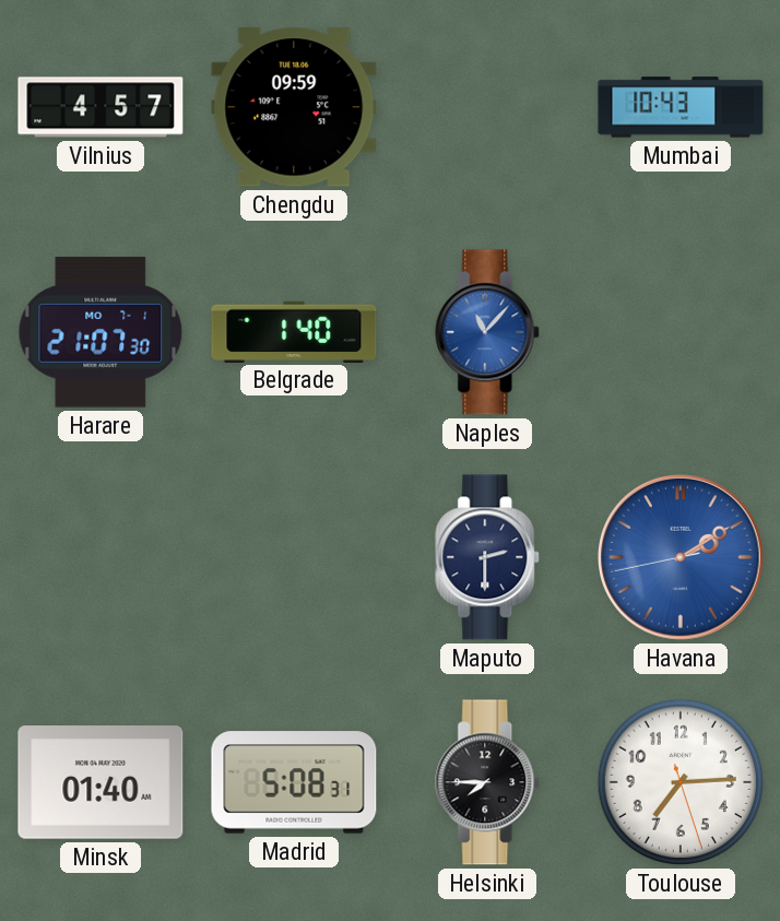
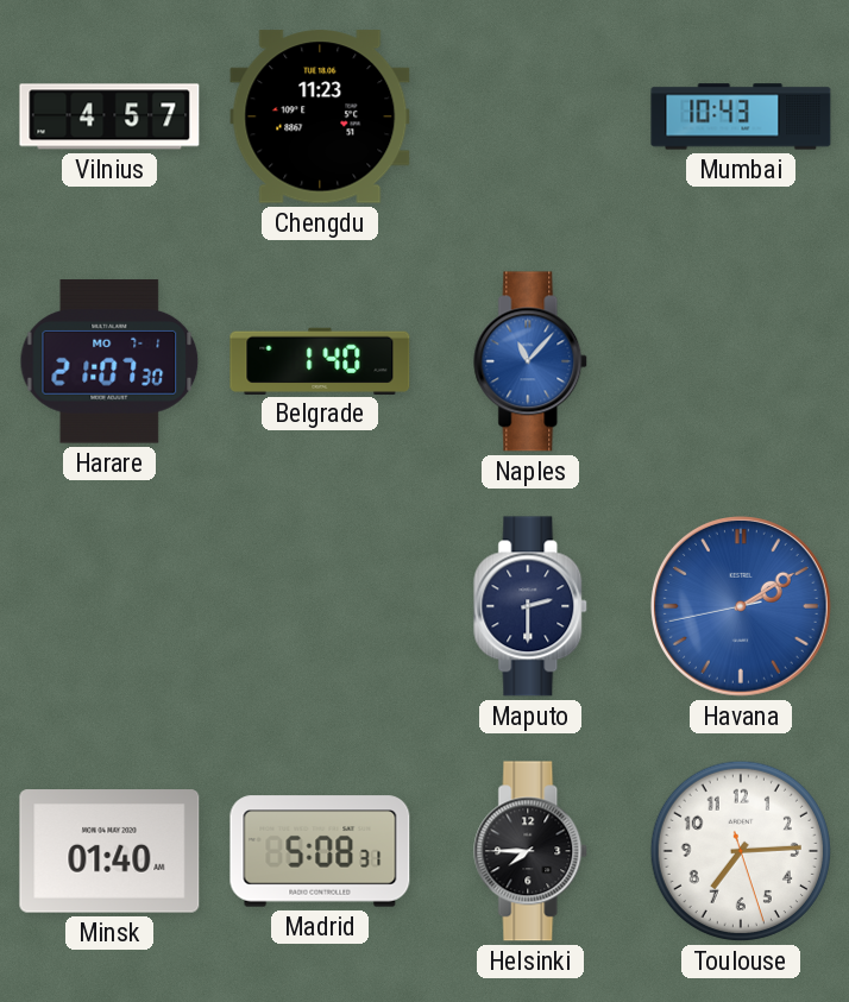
Chengdu: 09:59 -> 11:23 (320, 116)
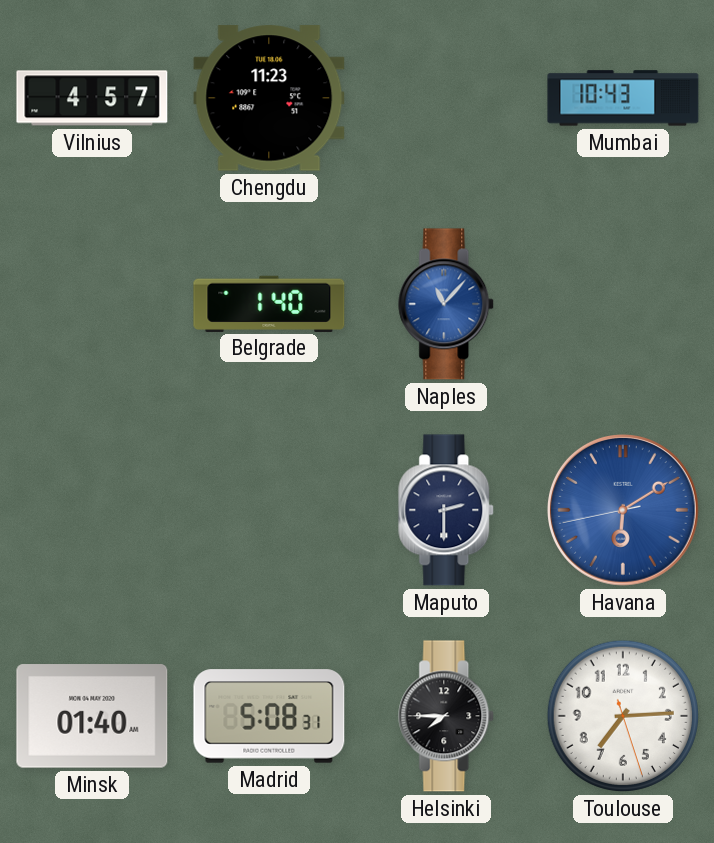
Harare: 21:07 -> none (109, 361)
Havana: 2:09 -> 6:09 (624, 511)
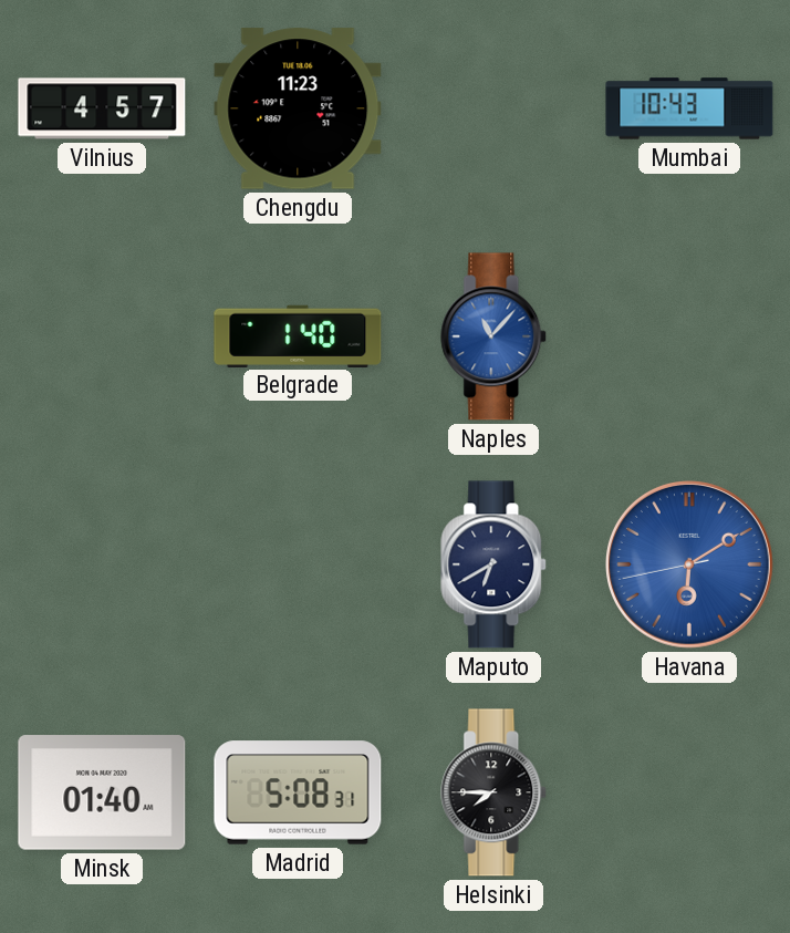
Maputo: 2:30 -> 6:40 (495, 564)
Toulouse: 7:14 -> none (623, 716)
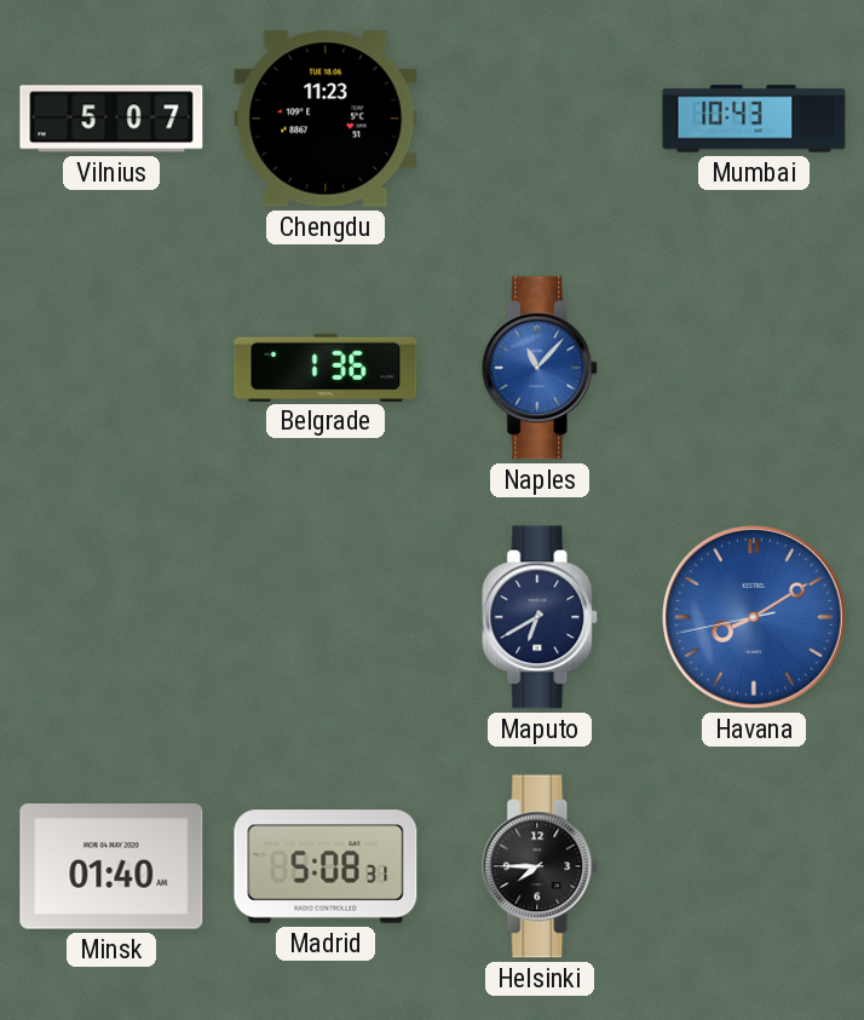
Vilnius: 4:57 -> 5:07 (111, 119)
Belgrade: 1:40 -> 1:36 (326, 367)
Havana: 6:09 -> 8:09 (755, 618)
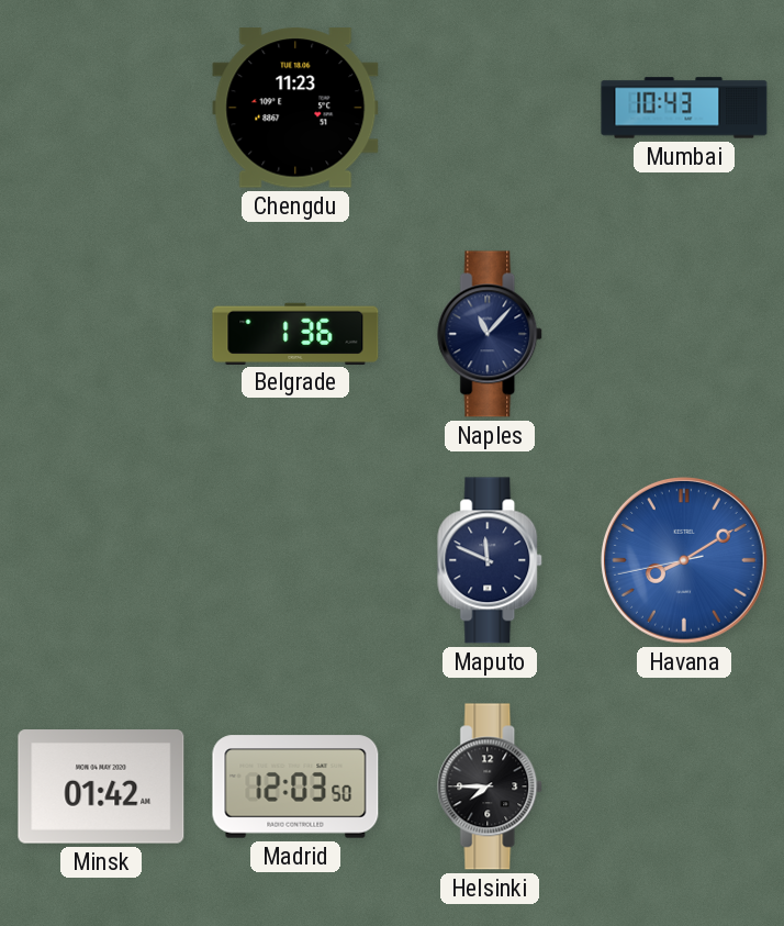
Vilnius: 5:07 -> none (111, 119)
Naples dial: blue -> navy (491, 334)
Maputo: 6:40 -> 11:49 (491, 560)
Minsk: 01:40 -> 01:42 (101, 786)
Madrid: 5:08 -> 12:03 (295, 786)
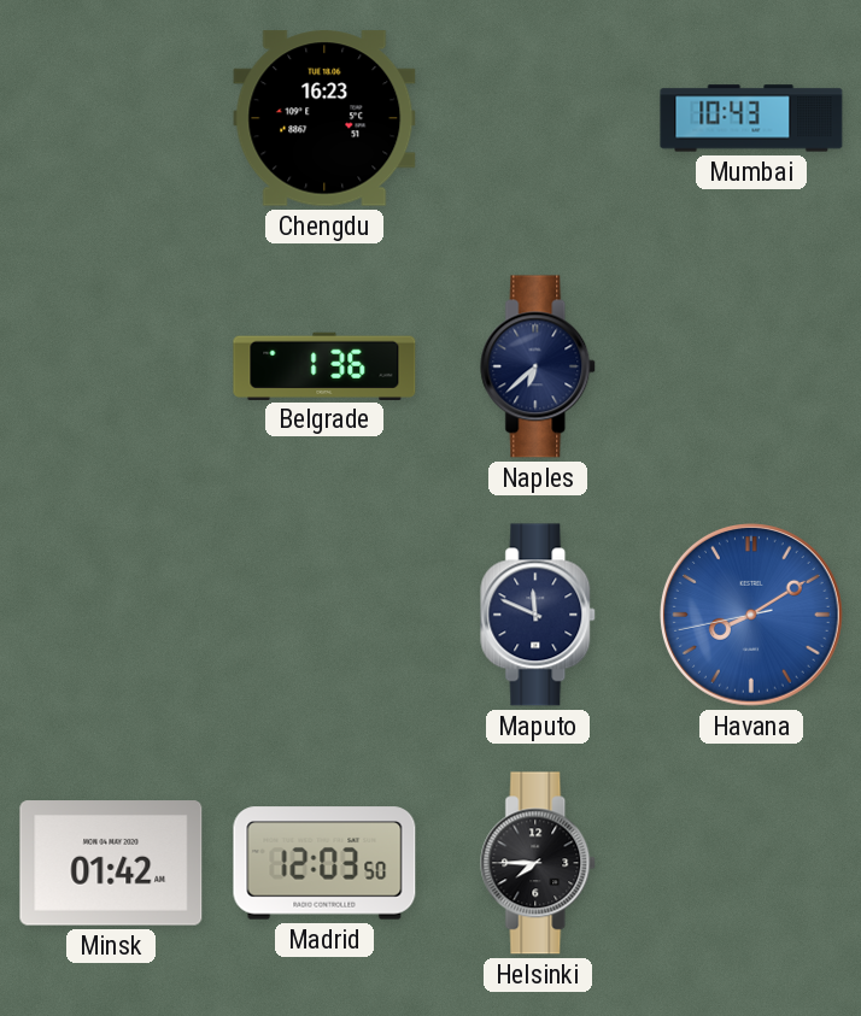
Chengdu: 11:23 -> 16:23 (324, 118)
Naples: 11:07 -> 6:38 (539, 366)
